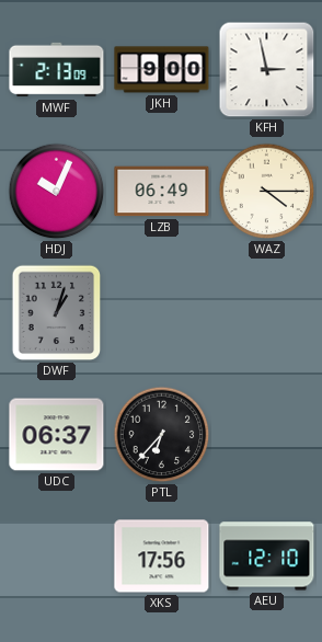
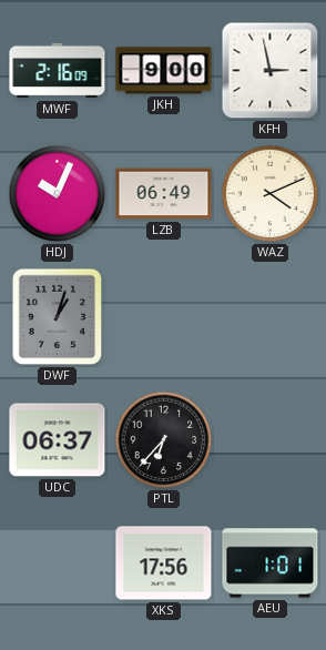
MWF: 2:13 -> 2:16 (58, 71)
WAZ: 4:15 -> 4:11 (271, 194)
AEU: 12:10 -> 1:01 (271, 563)
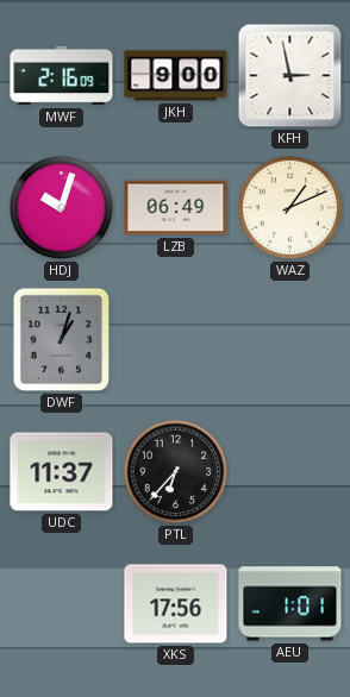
HDJ: 10:04 -> 10:03 (62, 208)
WAZ: 4:11 -> 1:11 (290, 208)
UDC: 06:37 -> 11:37 (62, 472)
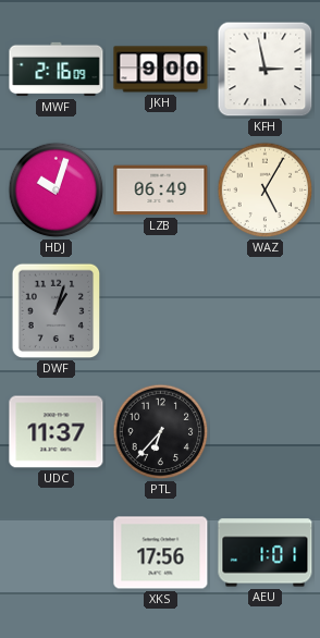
WAZ: 1:11 -> 5:05 (266, 191)
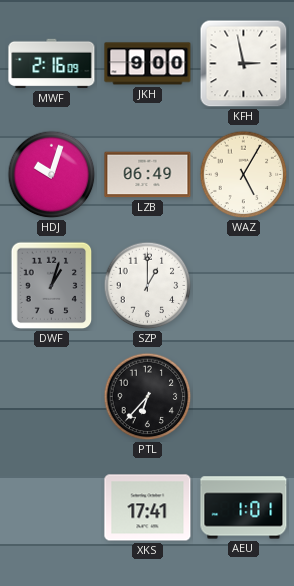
SZP: none -> 1:00 (148, 286)
UDC: 11:37 -> none (57, 432)
XKS: 17:56 -> 17:41 (148, 508)
